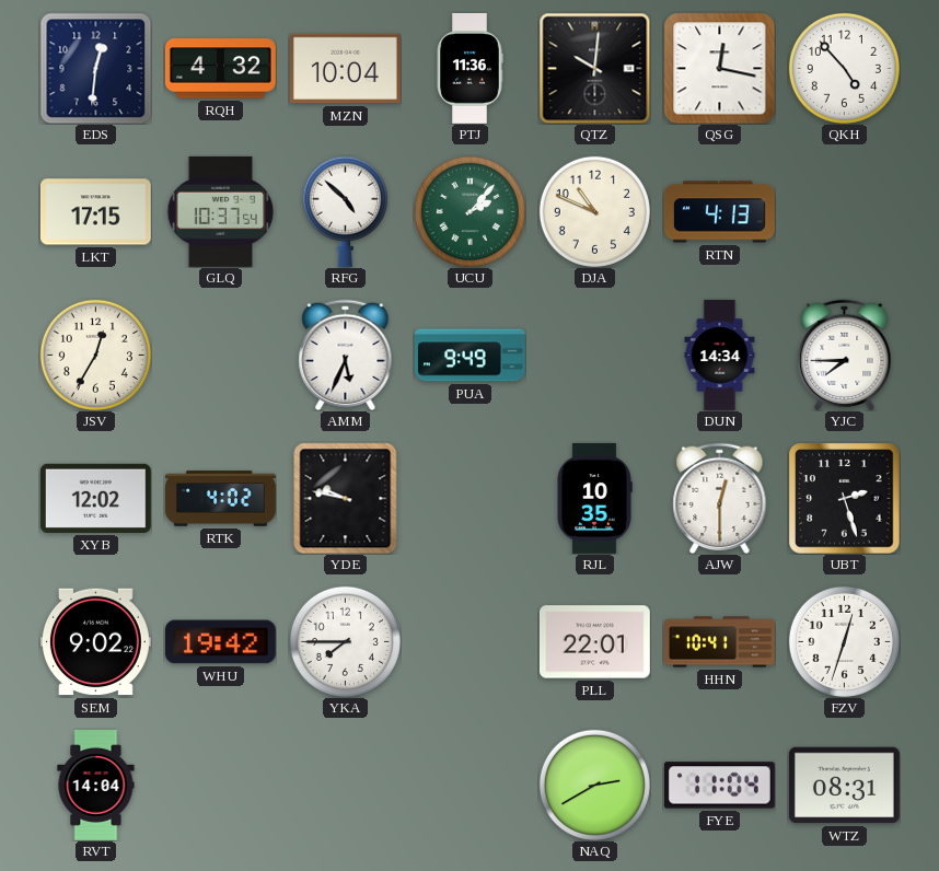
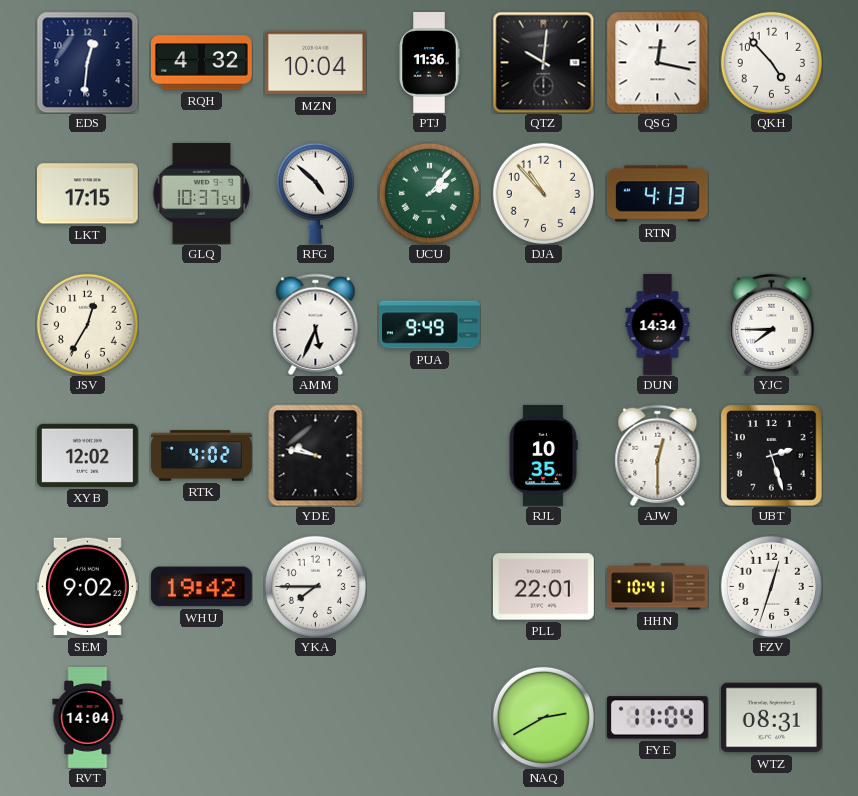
DJA: 10:49 -> 10:53 (543, 193)
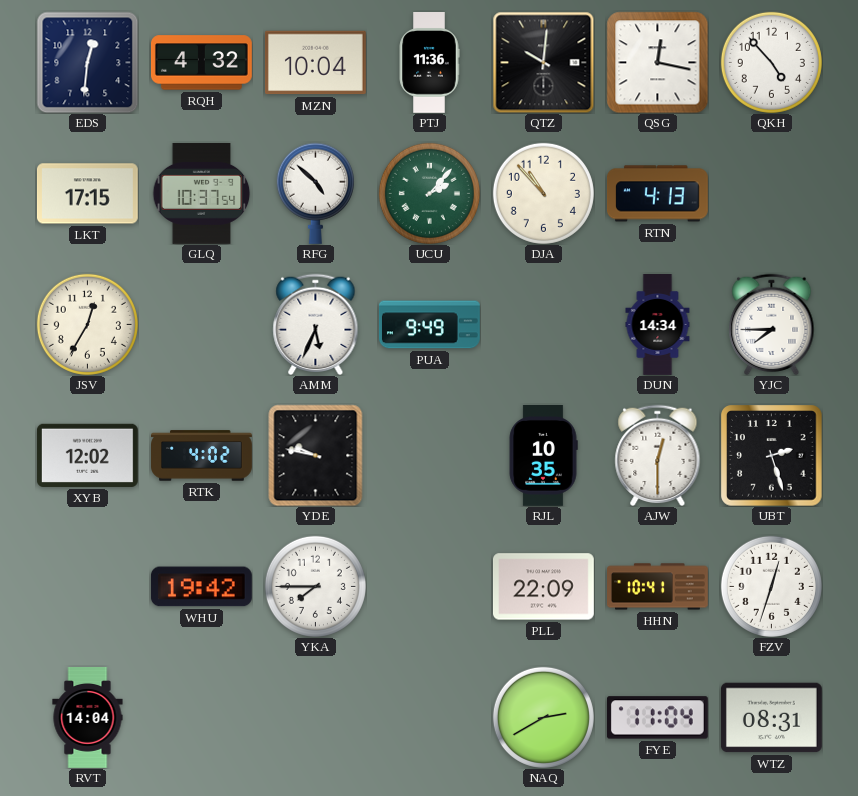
SEM: 9:02 -> none (87, 587)
PLL: 22:01 -> 22:09 (543, 587)
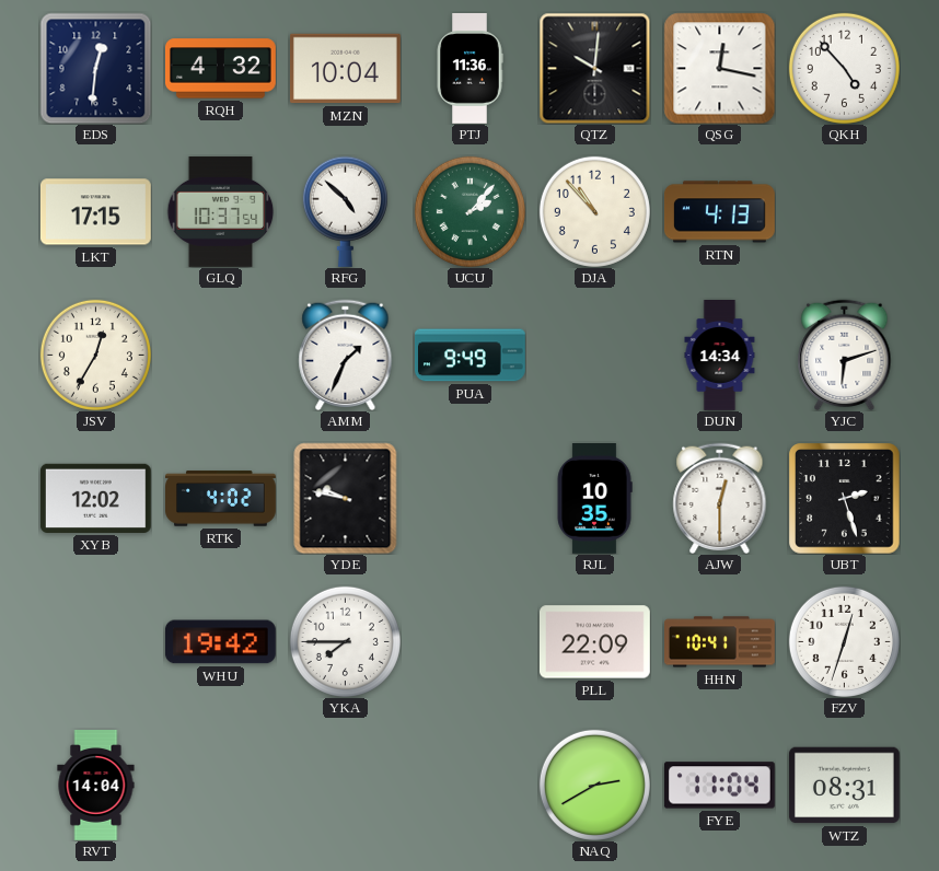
AMM: 5:34 -> 1:34 (346, 355)
YJC: 7:45 -> 6:12 (845, 355)
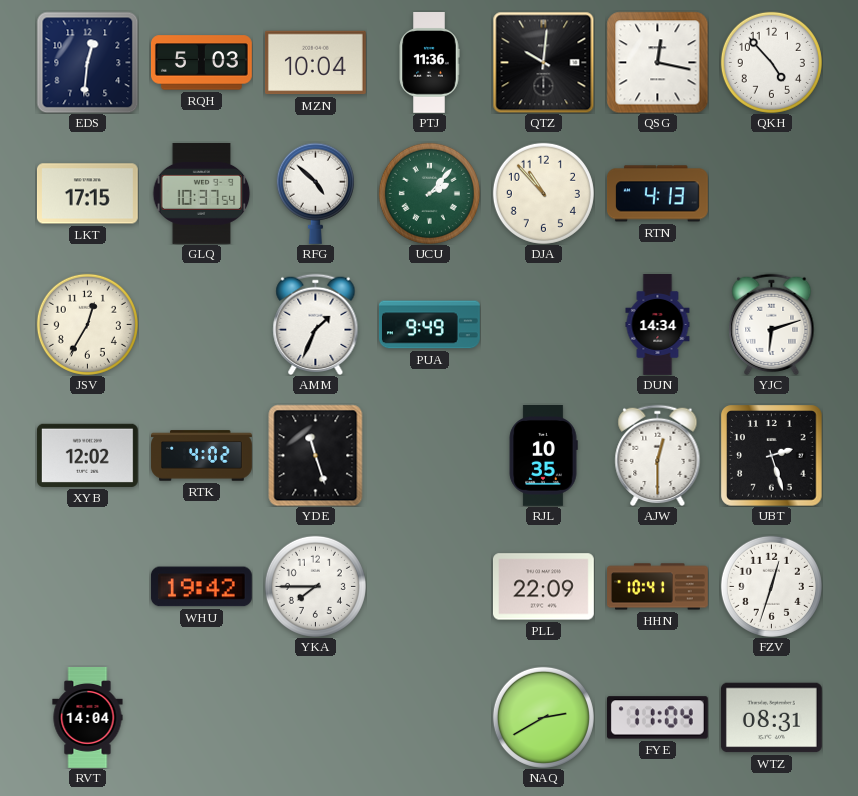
RQH: 4:32 -> 5:03 (202, 63)
YDE: 9:47 -> 11:27 (316, 455)
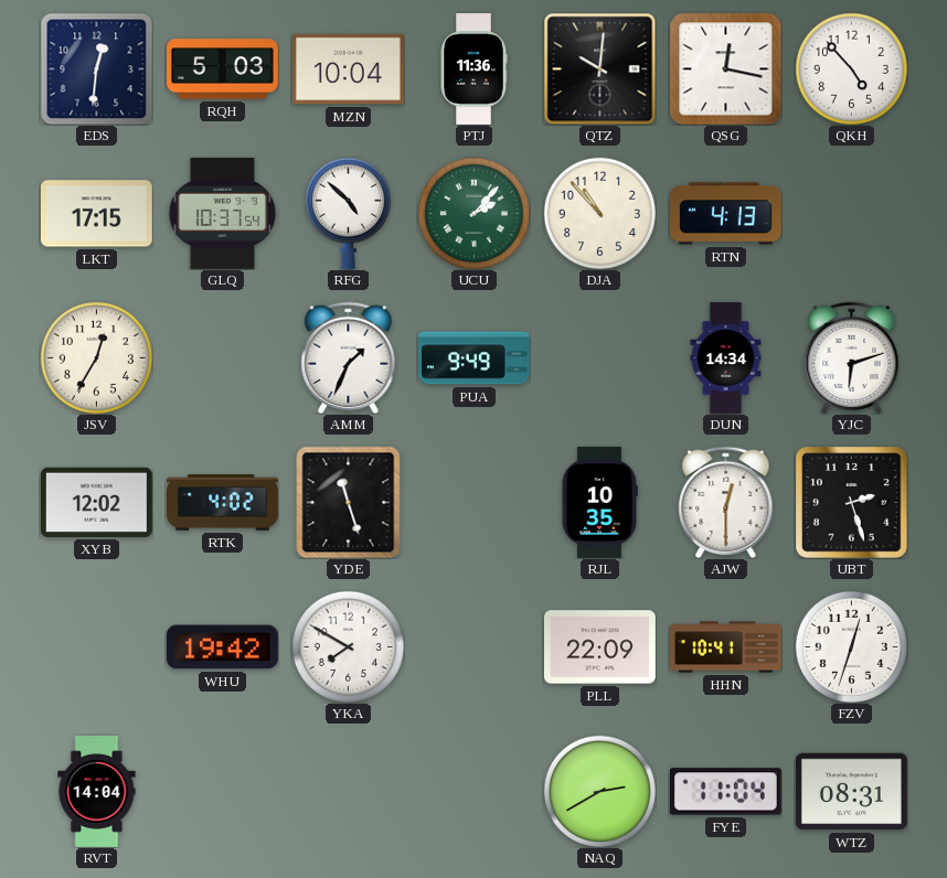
YKA: 7:45 -> 7:50 (348, 646)
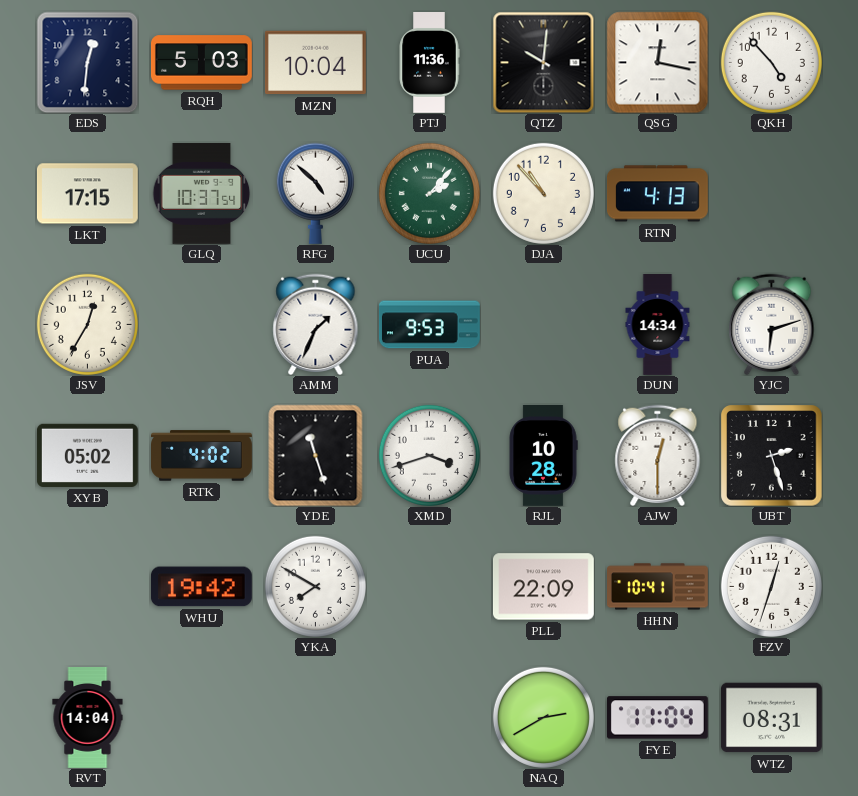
PUA: 9:49 -> 9:53 (429, 325)
XYB: 12:02 -> 05:02 (87, 455)
XMD: none -> 3:42 (429, 455)
RJL: 10:35 -> 10:28 (543, 456)
